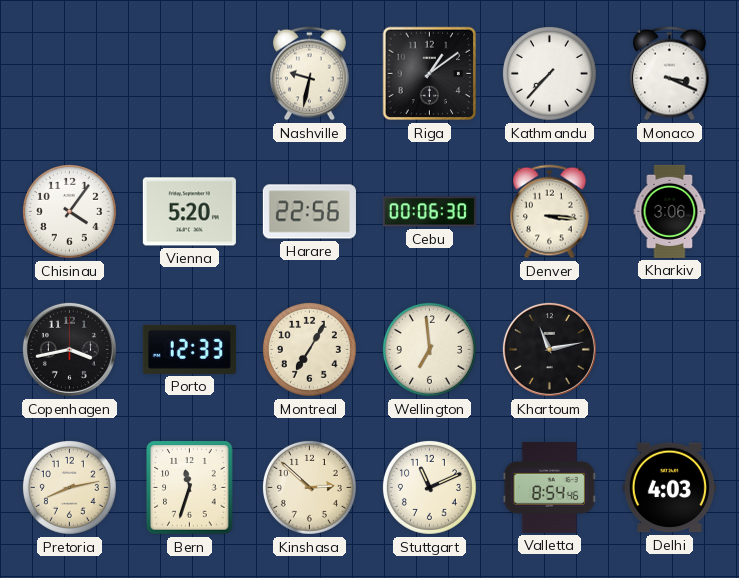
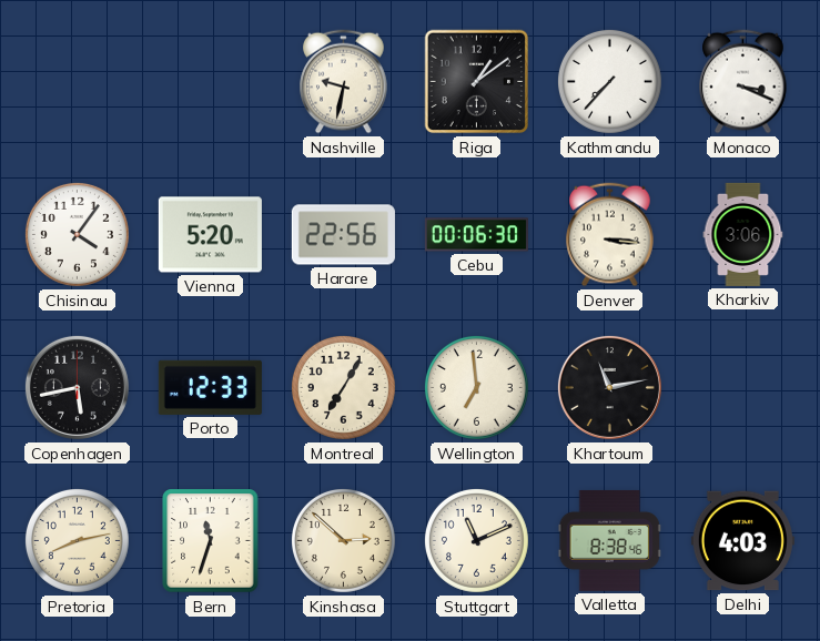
Copenhagen: 3:43 -> 5:43 (77, 387)
Valletta: 8:54 -> 8:38 (609, 540)
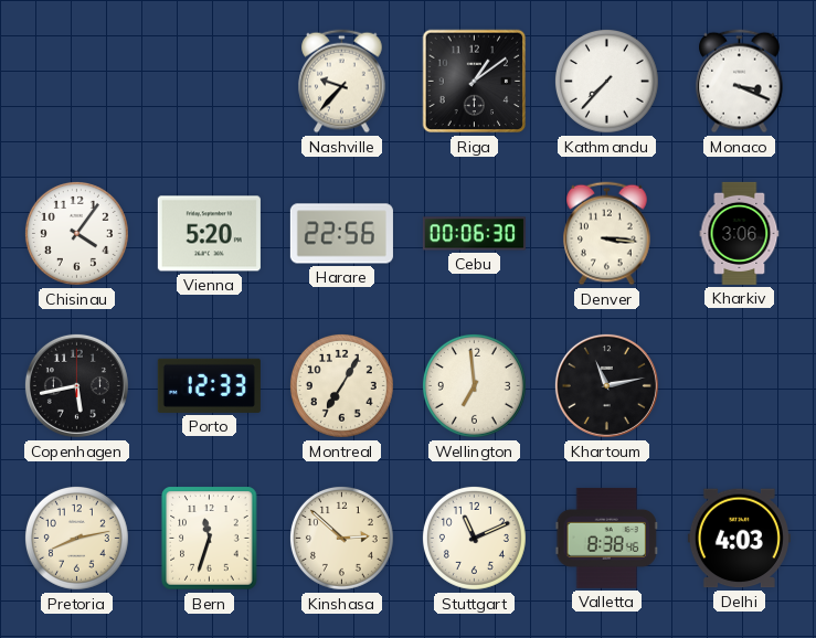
Nashville: 9:32 -> 9:37 (342, 82)
